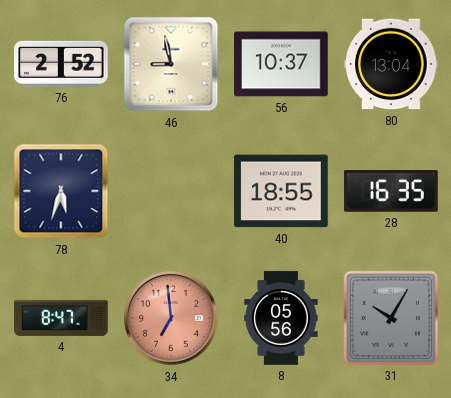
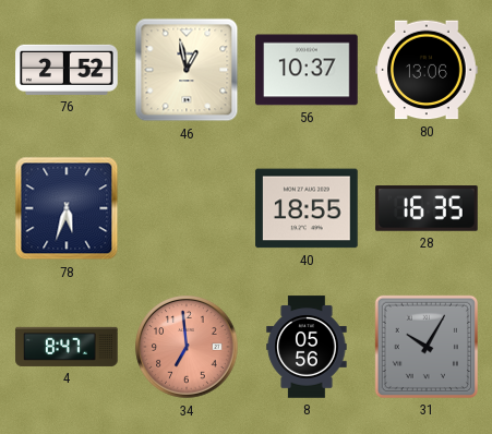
46: 8:58 -> 12:58 (187, 70)
80: 13:04 -> 13:06 (427, 70)
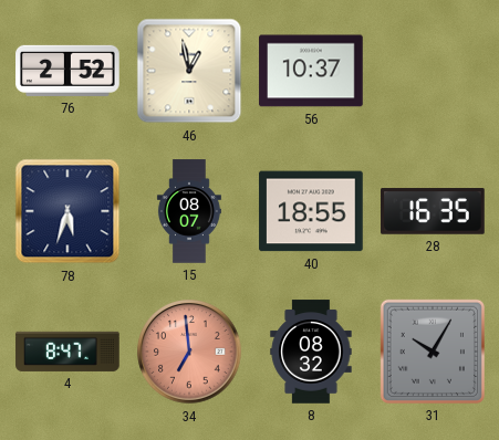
80: 13:06 -> none (427, 70)
15: none -> 08:07 (189, 211)
8: 05:56 -> 08:32 (311, 352)
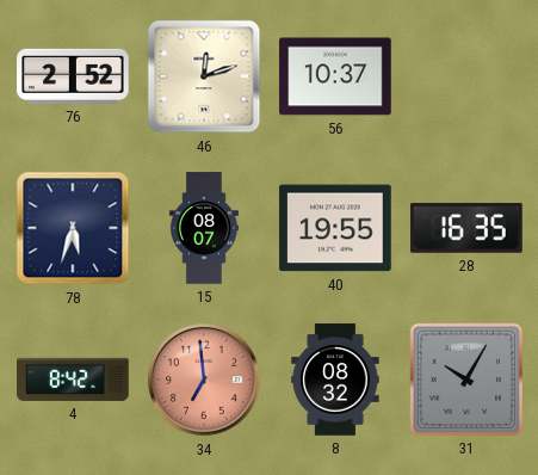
46: 12:58 -> 12:12 (204, 76)
40: 18:55 -> 19:55 (335, 228)
4: 8:47 -> 8:42 (73, 380)
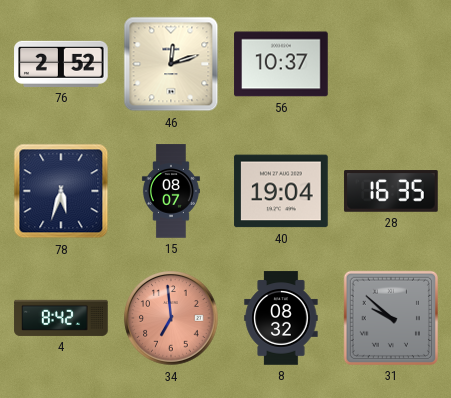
40: 19:55 -> 19:04 (281, 191)
31: 10:05 -> 9:52 (391, 318)
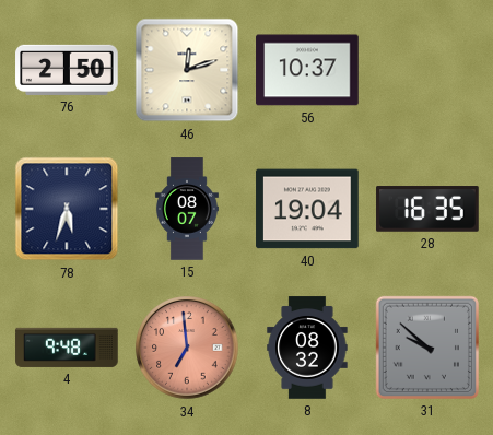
76: 2:52 -> 2:50 (67, 70)
4: 8:42 -> 9:48 (67, 348)
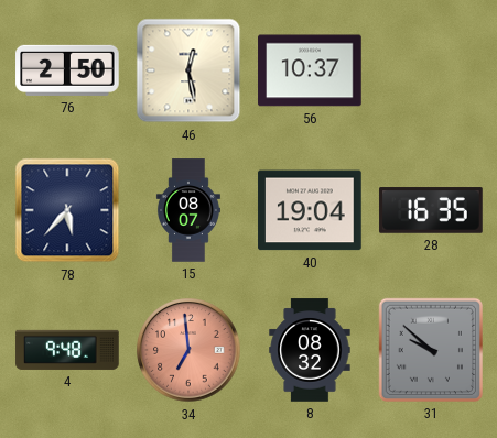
46: 12:12 -> 12:28 (188, 70)
78: 5:33 -> 5:37 (67, 210)
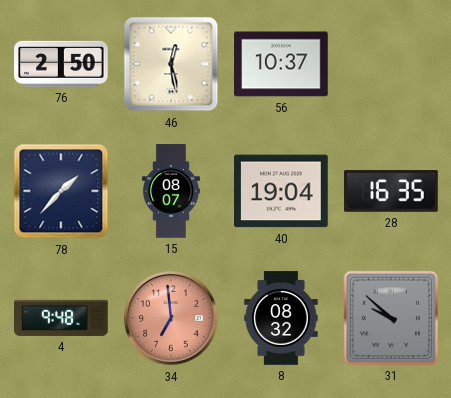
78: 5:37 -> 1:37 (61, 191)
